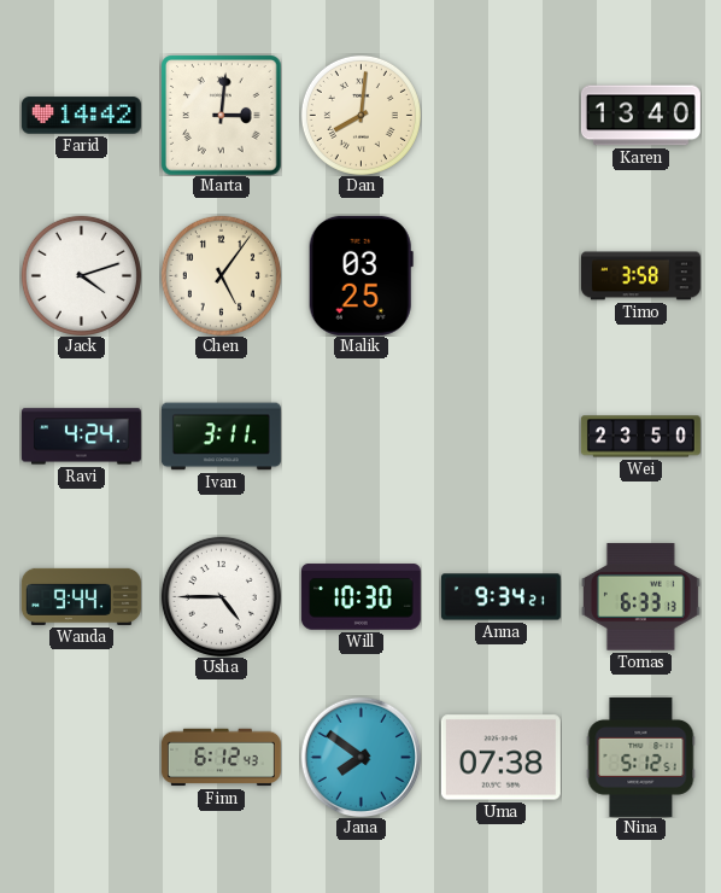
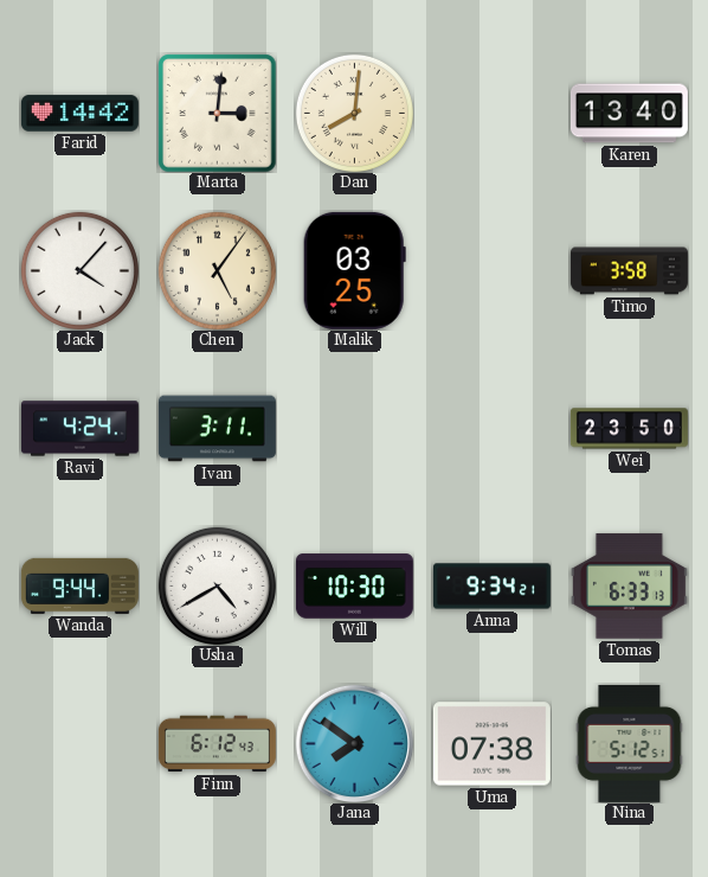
Jack: 4:12 -> 4:07 (79, 270)
Usha: 4:45 -> 4:40 (217, 585)
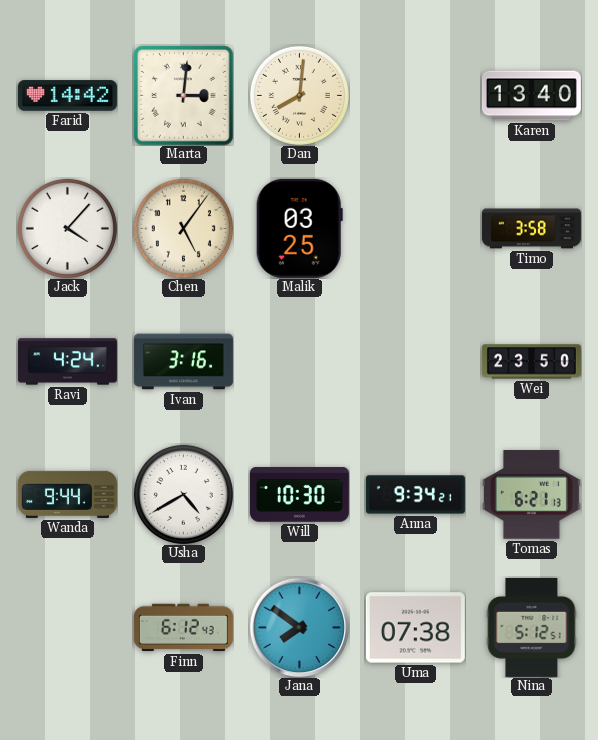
Ivan: 3:11 -> 3:16 (183, 362)
Tomas: 6:33 -> 6:21 (531, 495)
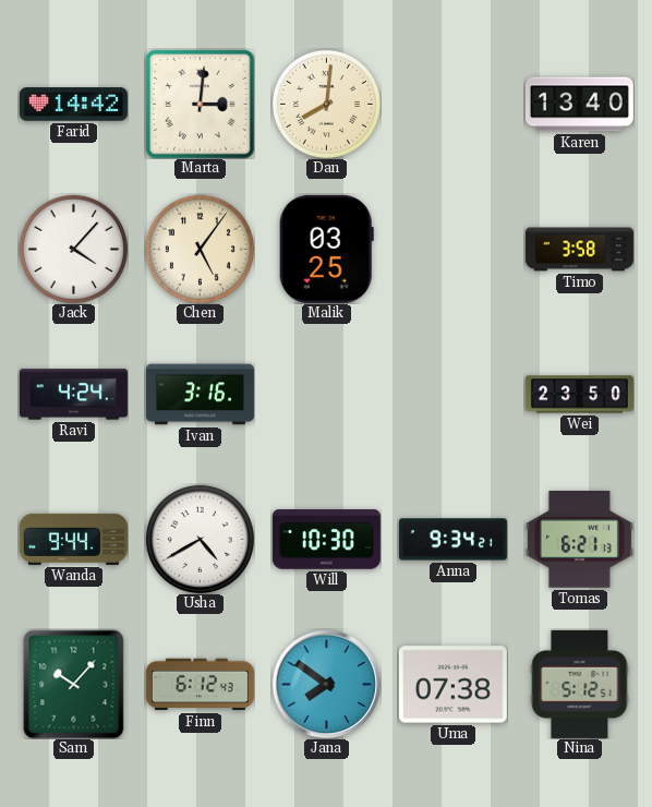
Sam: none -> 10:07 (74, 684)
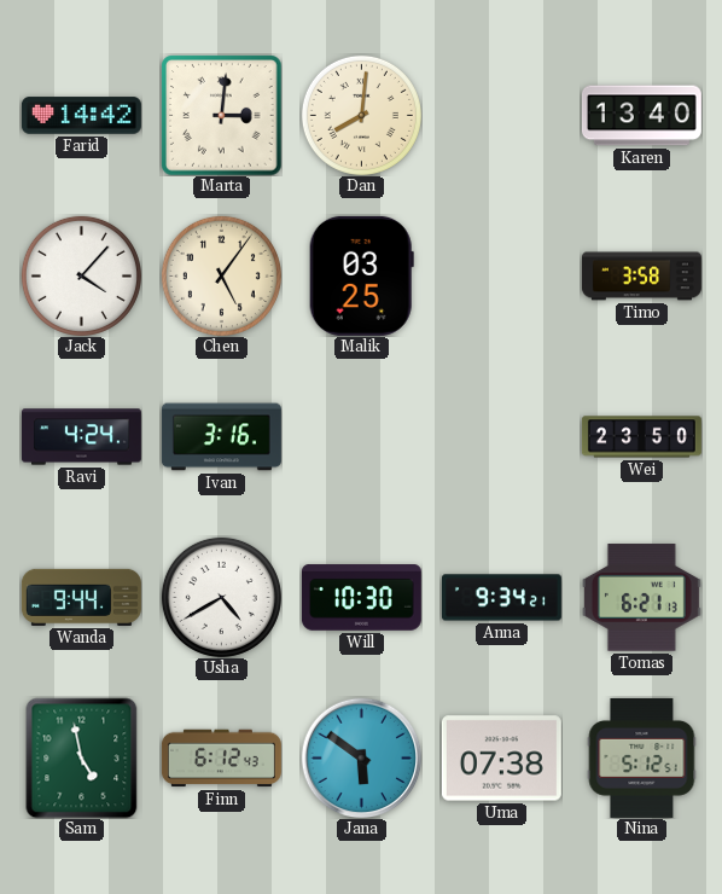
Sam: 10:07 -> 4:58 (82, 757)
Jana: 7:51 -> 5:51 (361, 757)
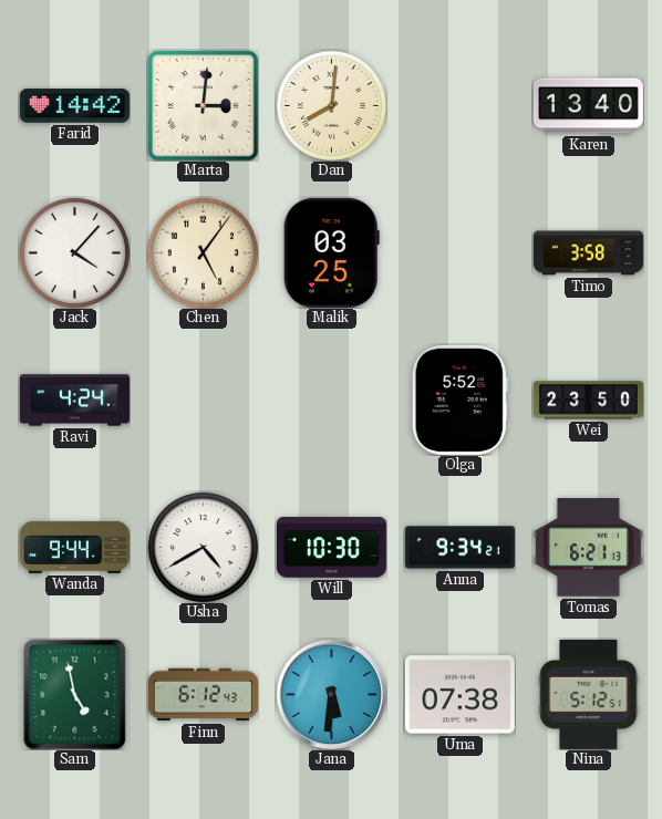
Ivan: 3:16 -> none (221, 437)
Olga: none -> 5:52 (459, 400)
Jana: 5:51 -> 5:31 (331, 694)
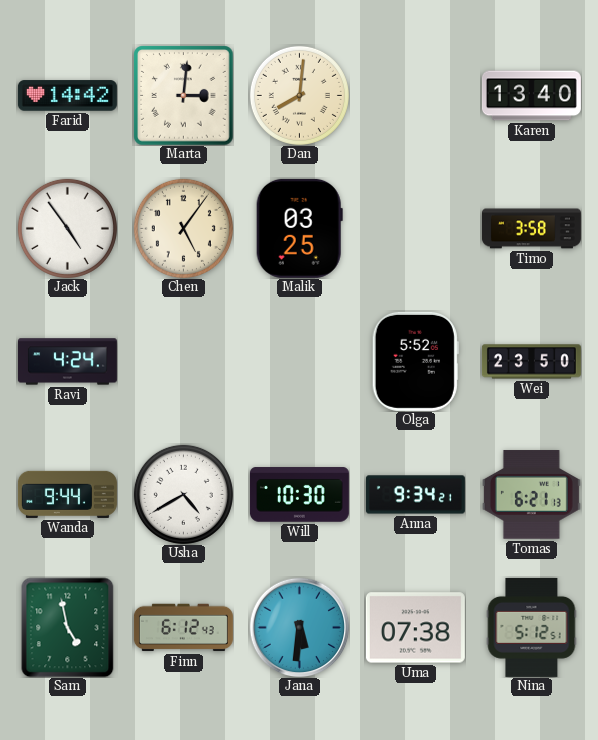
Jack: 4:07 -> 4:54 (67, 228)
